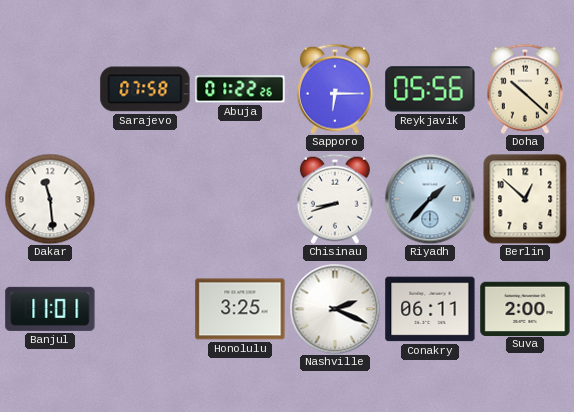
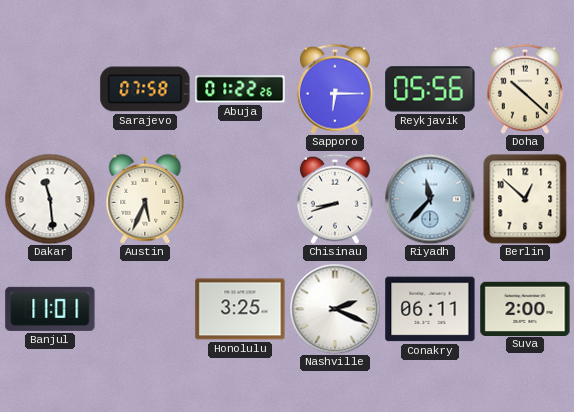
Austin: none -> 5:34 (145, 199)
Riyadh: 1:37 -> 11:37 (430, 199)
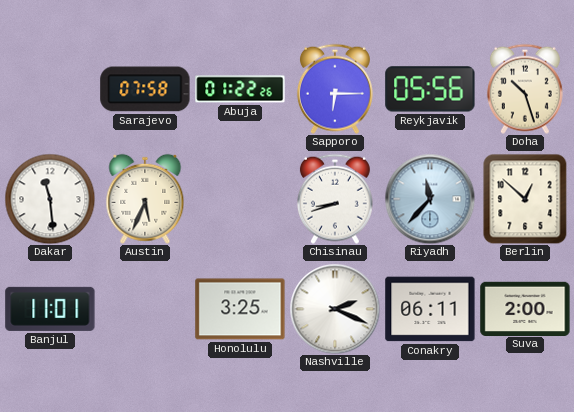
Doha: 10:22 -> 10:27 (525, 89)
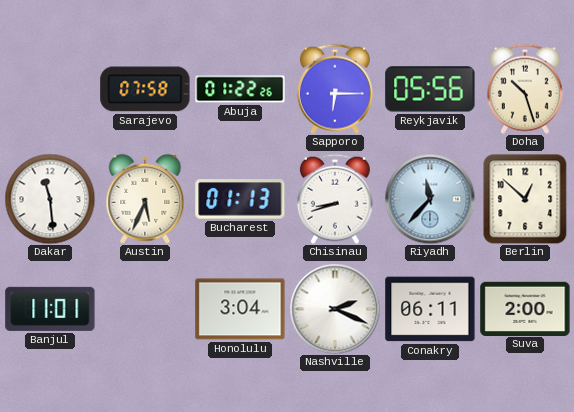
Bucharest: none -> 01:13 (240, 199)
Honolulu: 3:25 -> 3:04 (240, 309)
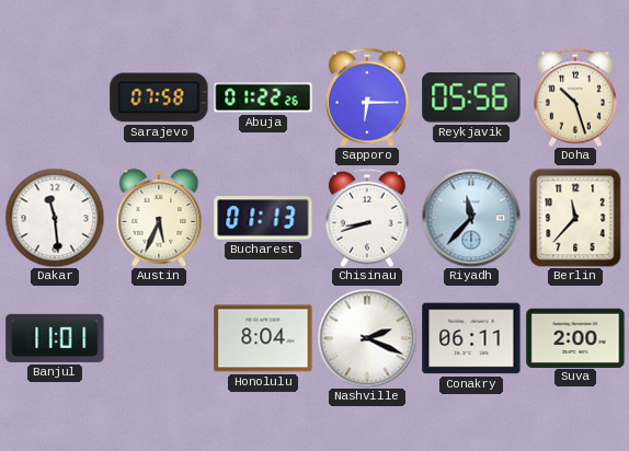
Berlin: 12:52 -> 11:37 (575, 218)
Honolulu: 3:04 -> 8:04 (263, 338)
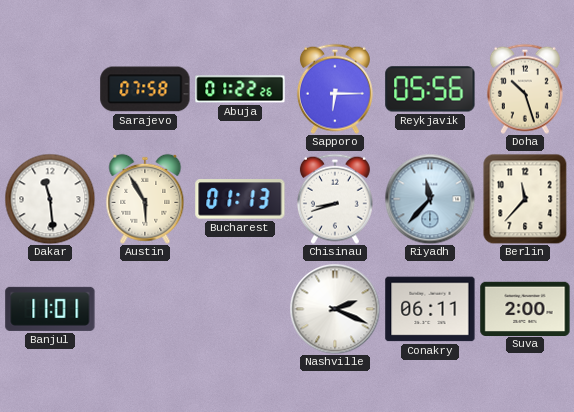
Austin: 5:34 -> 5:55 (145, 199)
Honolulu: 8:04 -> none (263, 338)
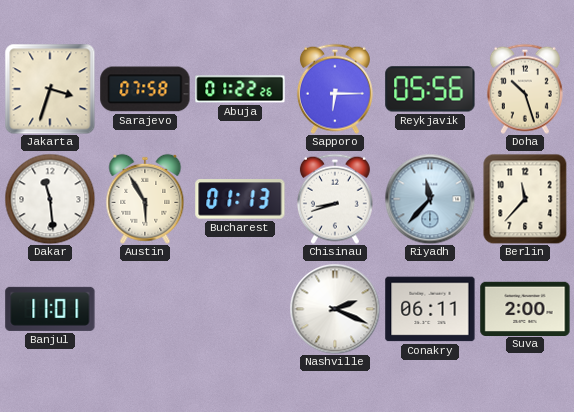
Jakarta: none -> 3:33 (50, 89)
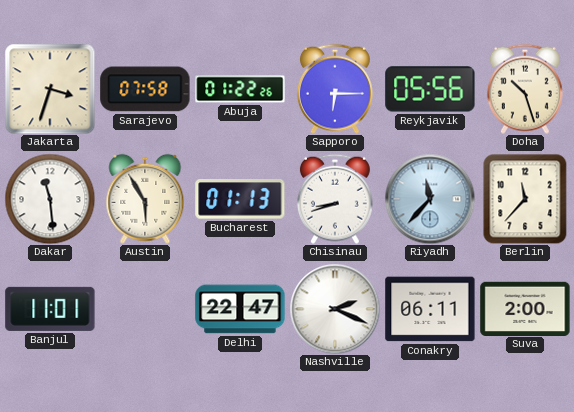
Delhi: none -> 22:47 (240, 309)
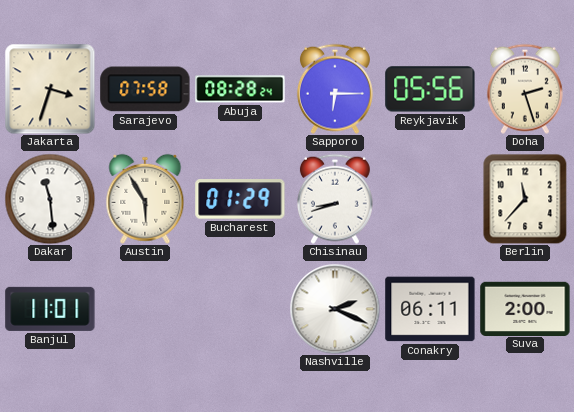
Abuja: 01:22 -> 08:28 (240, 89)
Doha: 10:27 -> 2:27 (525, 89)
Bucharest: 01:13 -> 01:29 (240, 199)
Riyadh: 11:37 -> none (430, 199)
Delhi: 22:47 -> none (240, 309)
